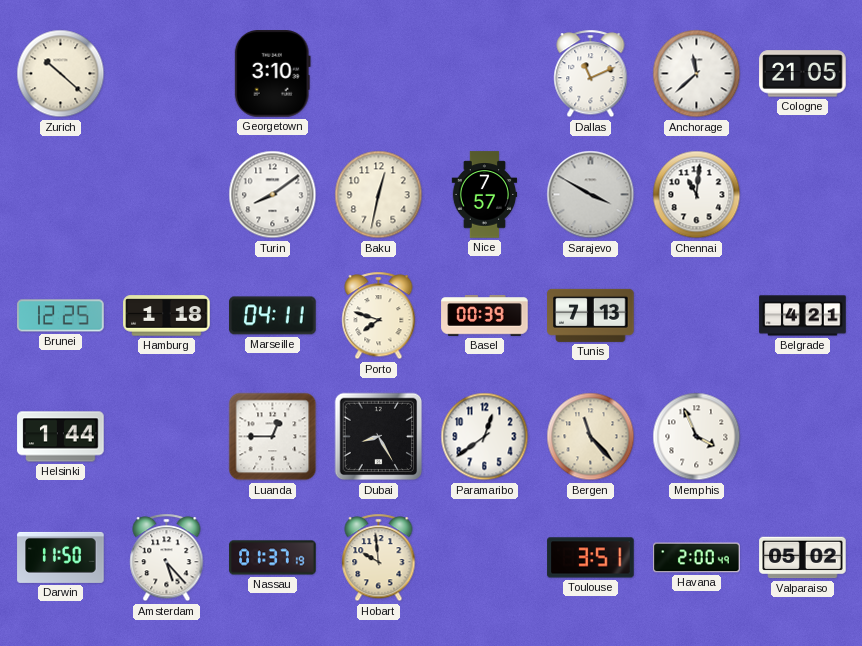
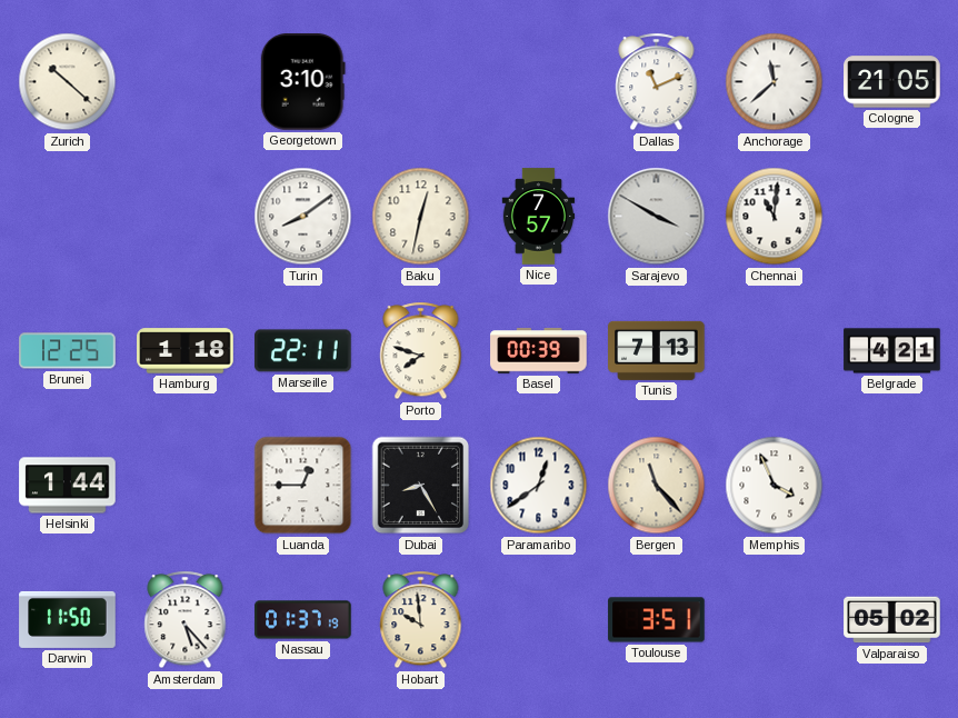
Marseille: 04:11 -> 22:11 (303, 351)
Havana: 2:00 -> none (697, 558)
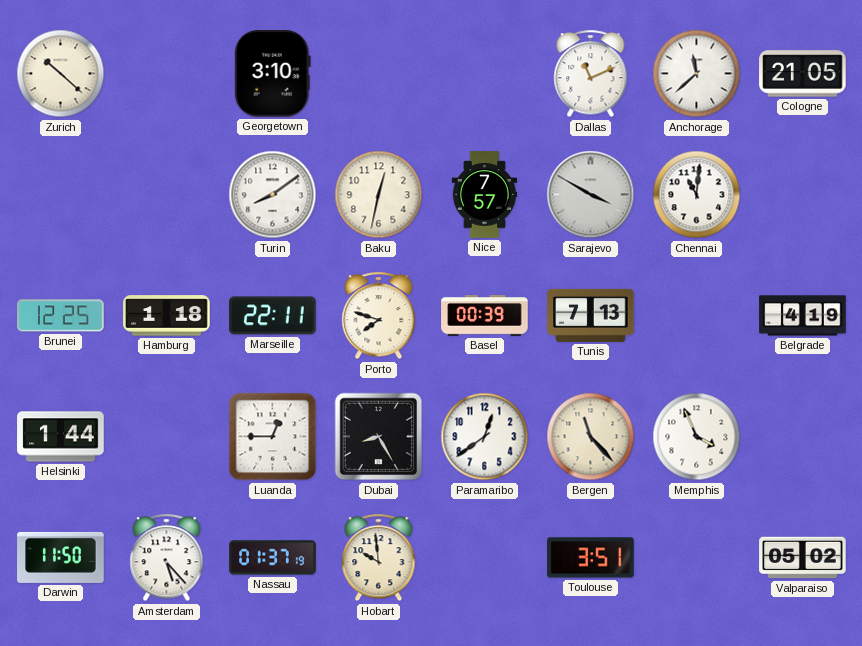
Belgrade: 4:21 -> 4:19 (803, 316)
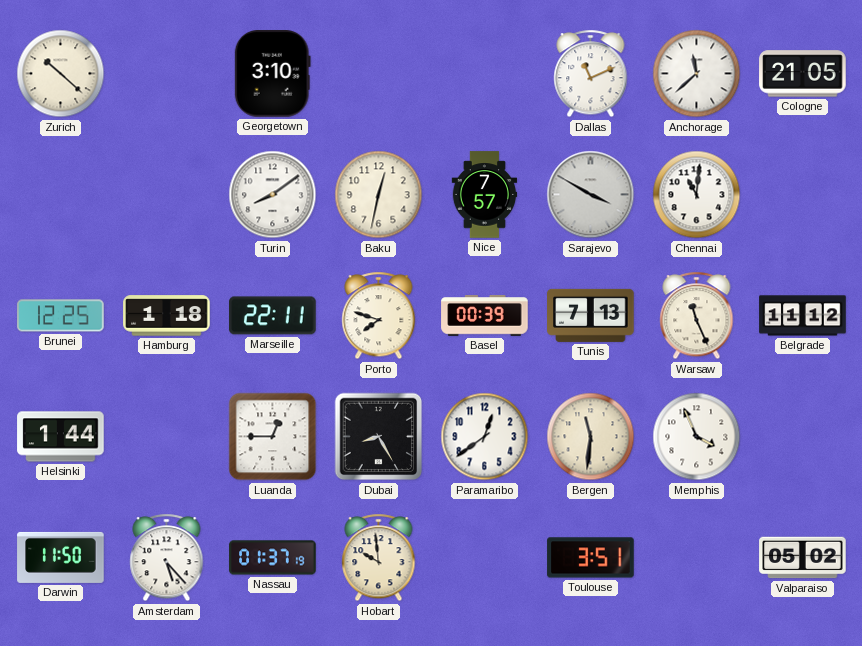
Warsaw: none -> 11:26 (697, 316)
Belgrade: 4:19 -> 11:12 (803, 316)
Bergen: 11:23 -> 11:31 (591, 437)
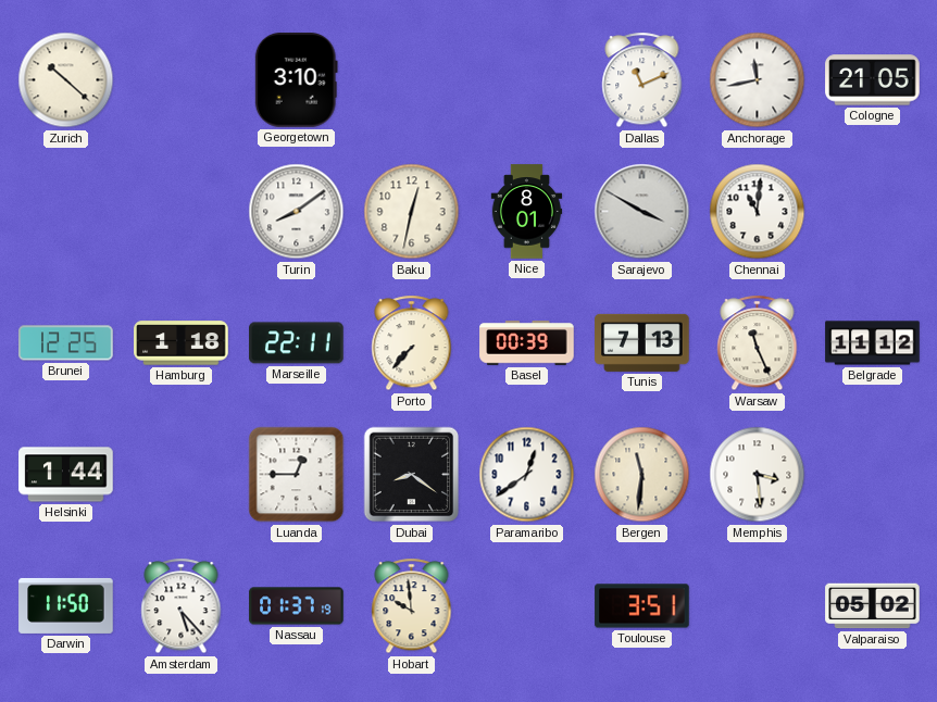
Anchorage: 11:38 -> 11:43 (758, 80)
Nice: 7:57 -> 8:01 (527, 212)
Porto: 7:48 -> 7:37 (412, 343)
Dubai: 8:25 -> 8:21 (412, 475)
Memphis: 3:56 -> 3:29 (758, 475)
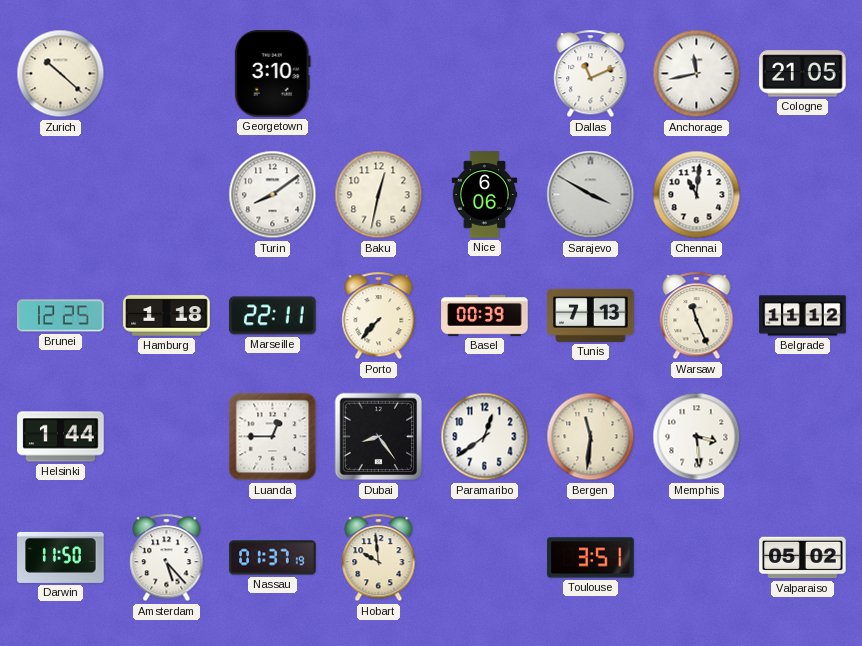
Nice: 8:01 -> 6:06 (485, 195)
Dubai: 8:21 -> 8:24 (379, 437)
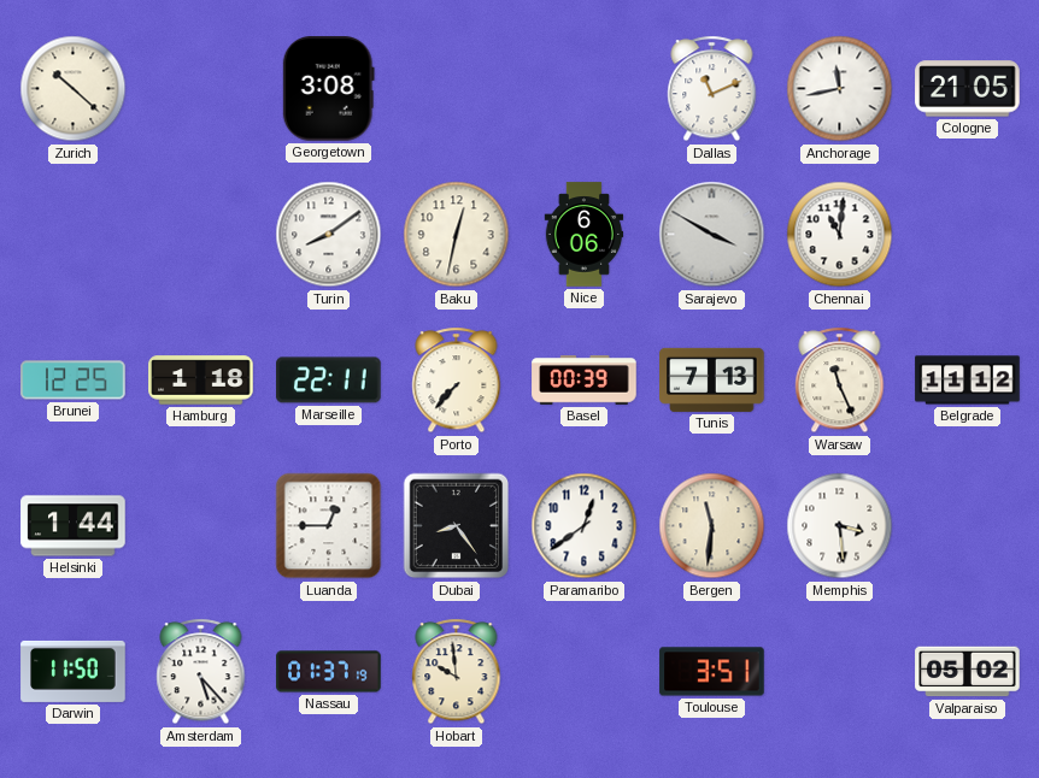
Georgetown: 3:10 -> 3:08 (328, 89)
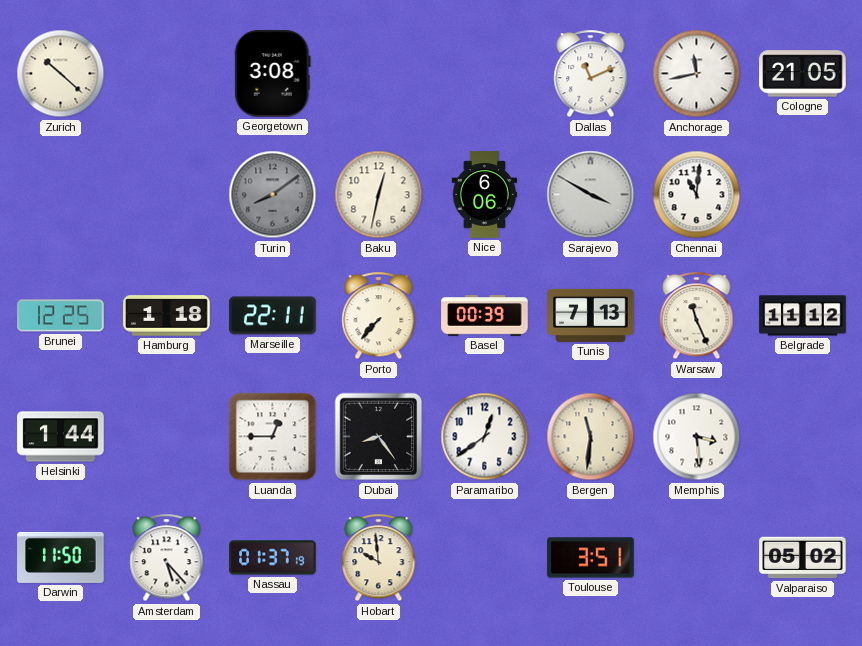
Turin dial: white -> grey (273, 195)
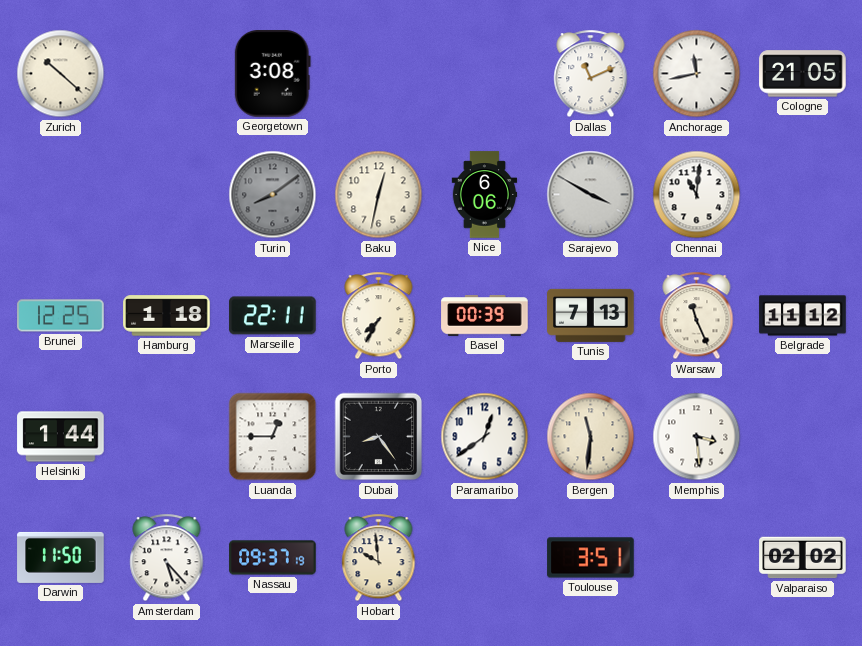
Porto: 7:37 -> 7:35 (379, 316)
Nassau: 01:37 -> 09:37 (273, 558)
Valparaiso: 05:02 -> 02:02 (803, 558)
